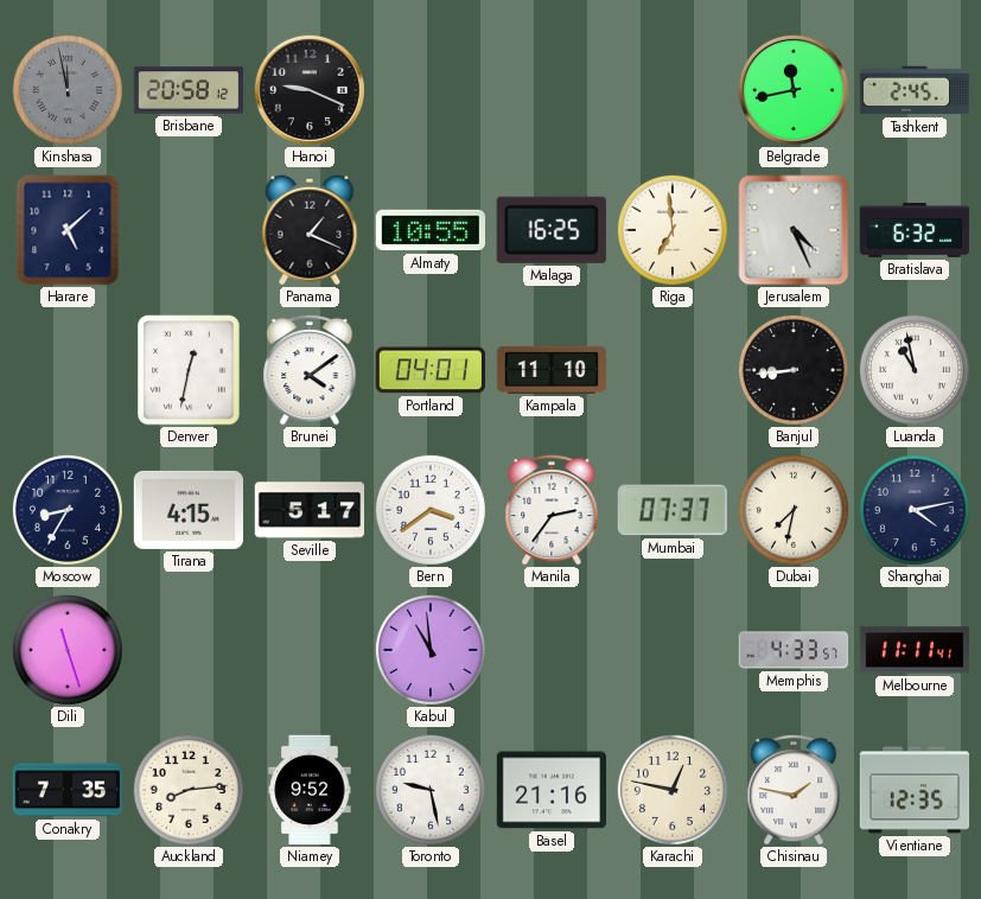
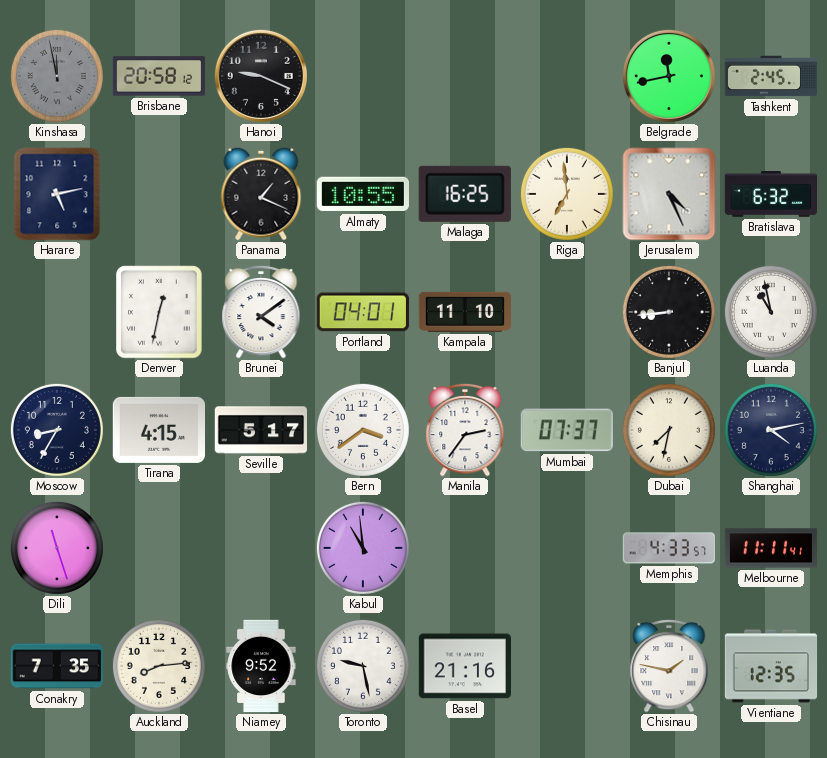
Harare: 5:08 -> 5:13 (57, 194)
Karachi: 12:47 -> none (673, 790)
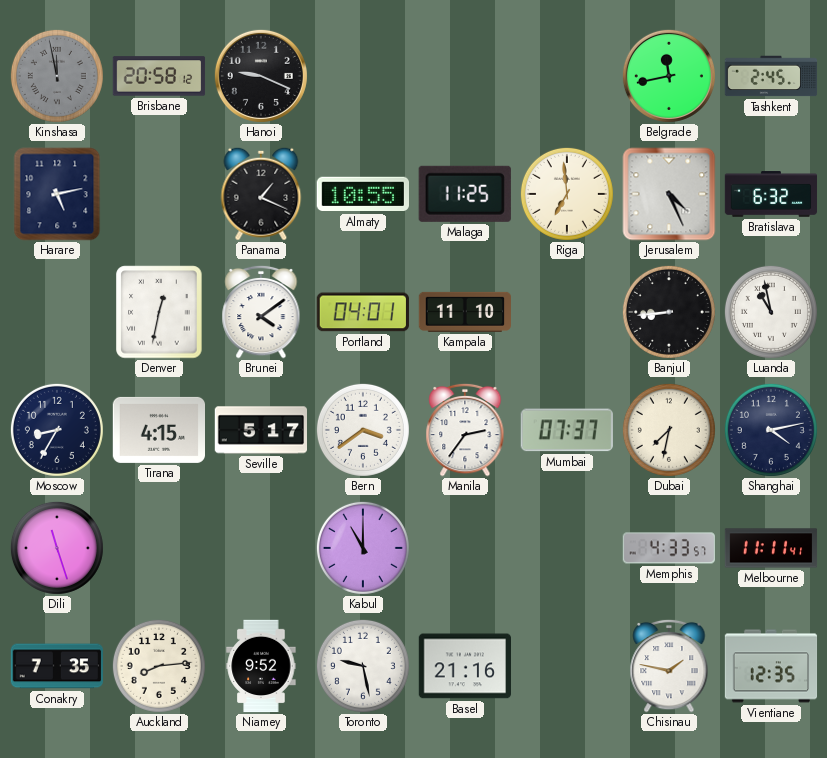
Malaga: 16:25 -> 11:25 (465, 194)
Kabul: 10:59 -> 11:00 (363, 548)
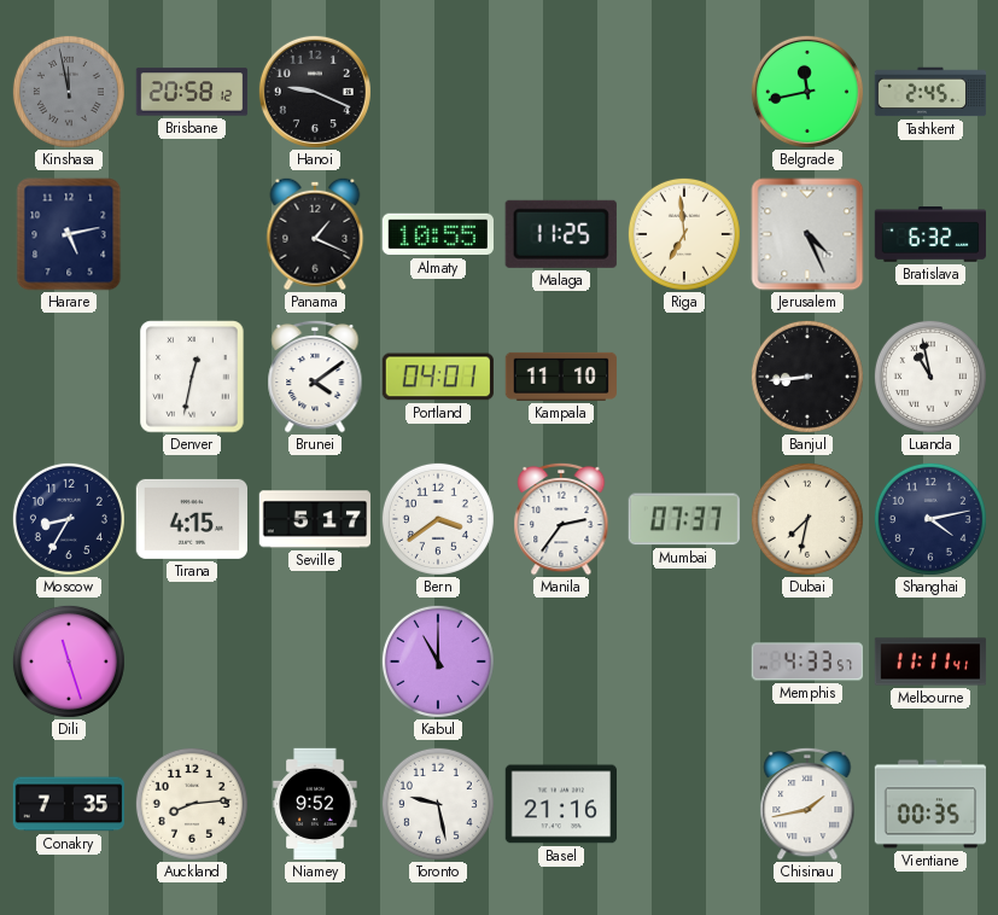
Chisinau: 1:47 -> 1:43 (807, 804)
Vientiane: 12:35 -> 00:35 (930, 804)
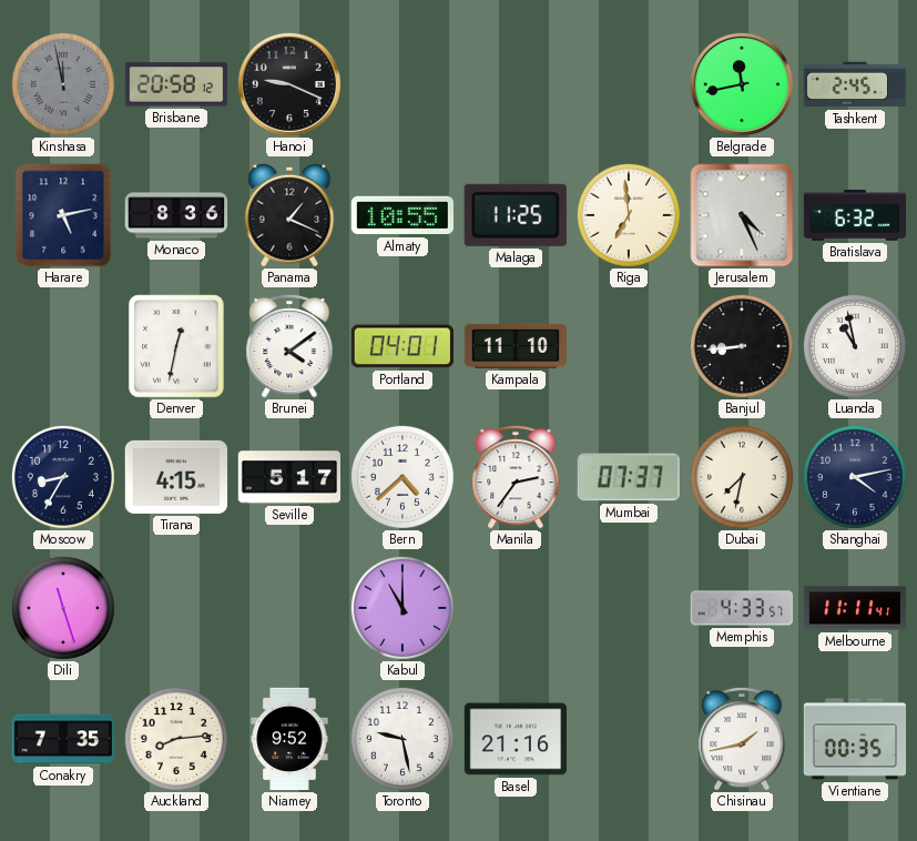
Monaco: none -> 8:36 (176, 215)
Bern: 3:39 -> 4:38 (403, 477)
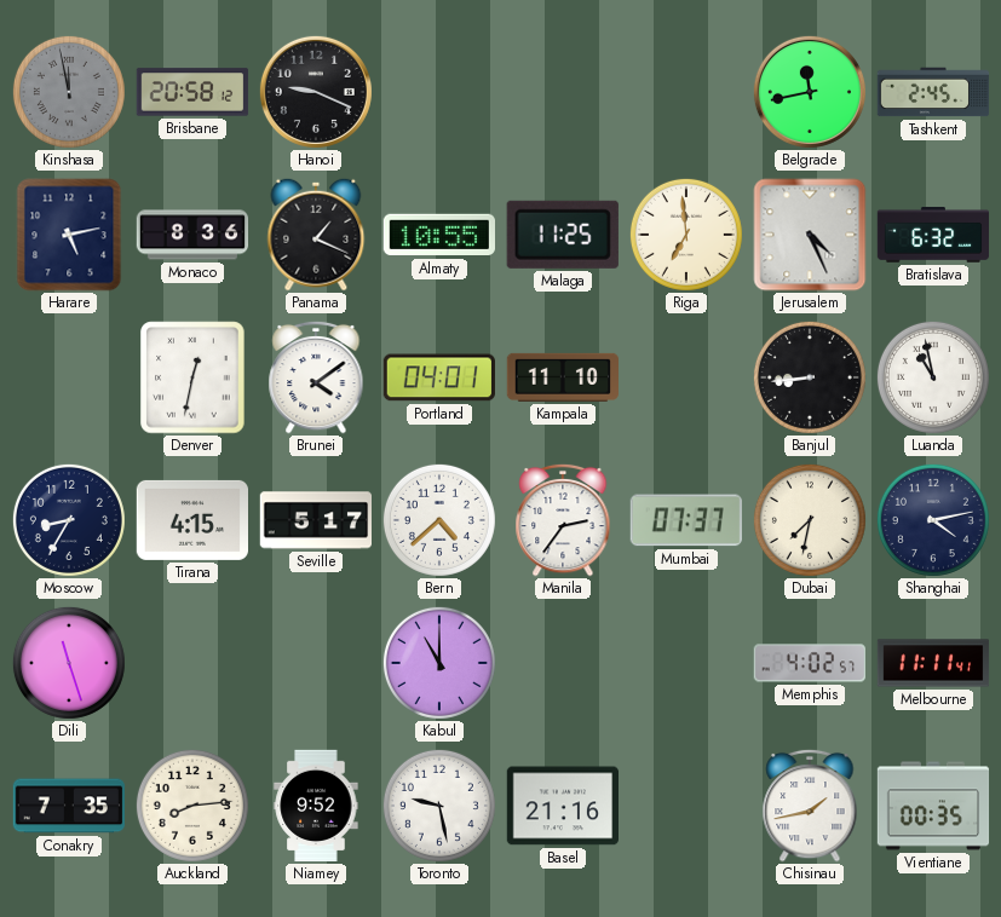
Memphis: 4:33 -> 4:02 (809, 663)
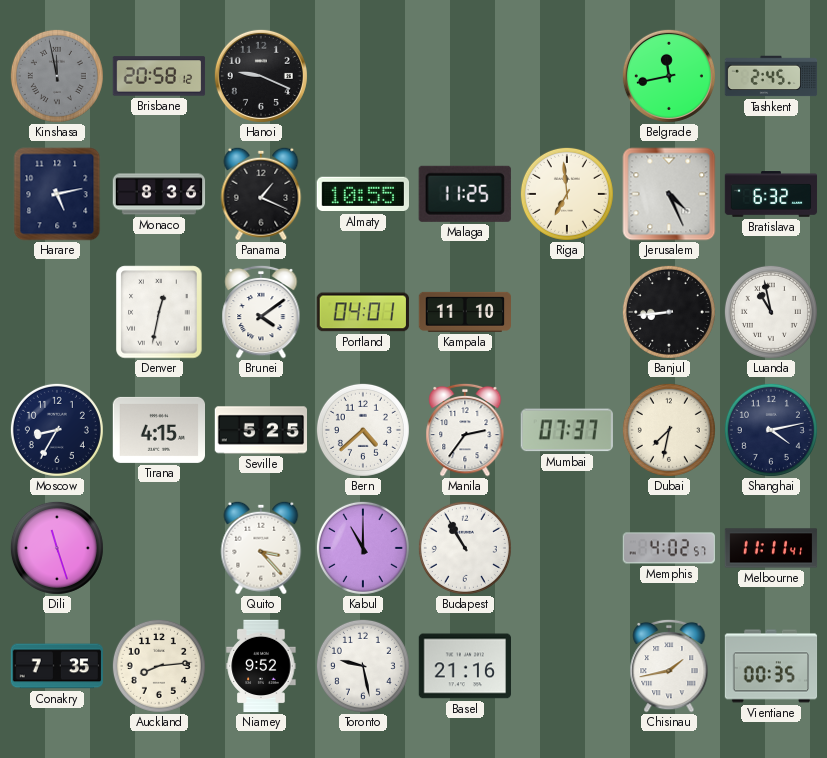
Seville: 5:17 -> 5:25 (260, 430)
Quito: none -> 3:23 (261, 548)
Budapest: none -> 10:55 (465, 548)
